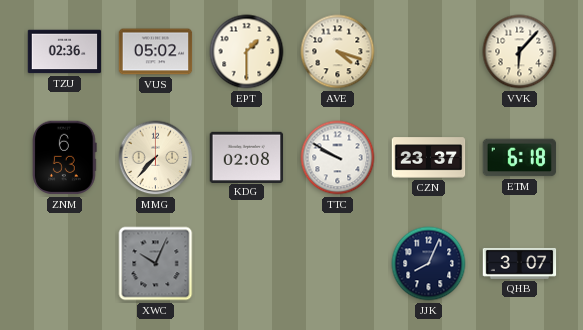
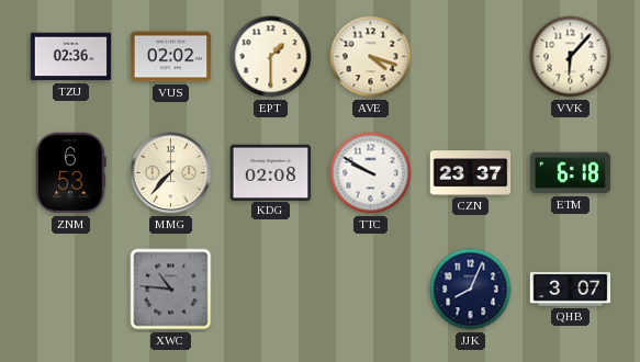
VUS: 05:02 -> 02:02 (171, 57)
XWC: 10:04 -> 10:46 (171, 290)
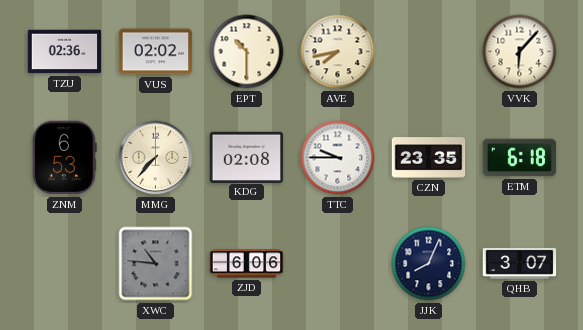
EPT: 1:30 -> 10:30 (247, 52)
AVE: 4:18 -> 7:43 (338, 52)
TTC: 9:50 -> 9:45 (338, 158)
CZN: 23:37 -> 23:35 (429, 158)
ZJD: none -> 6:06 (247, 264)
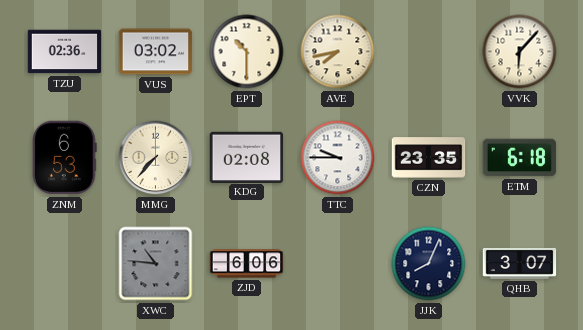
VUS: 02:02 -> 03:02 (156, 52)
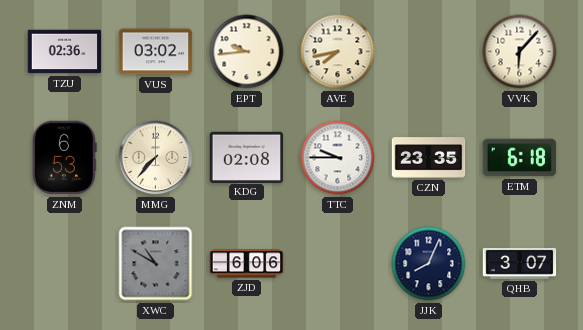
EPT: 10:30 -> 9:44 (247, 52)
XWC: 10:46 -> 10:50 (156, 264)
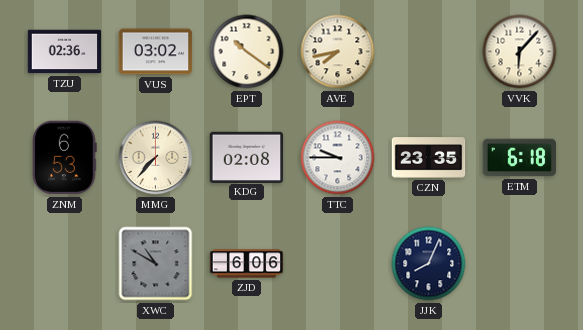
EPT: 9:44 -> 10:21 (247, 52)
QHB: 3:07 -> none (520, 263)
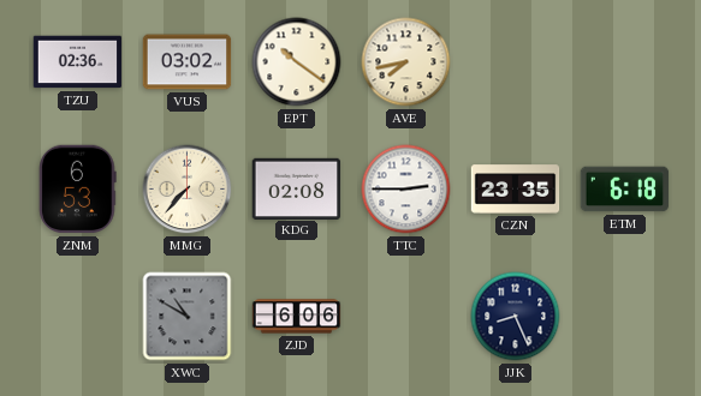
VVK: 6:07 -> none (520, 52)
TTC: 9:45 -> 2:45 (406, 190)
JJK: 8:04 -> 8:26 (516, 317)
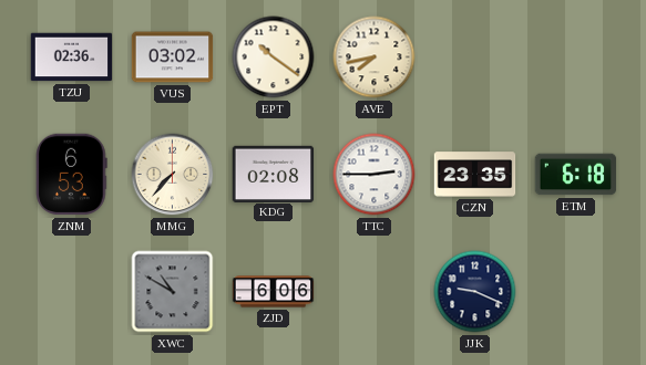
JJK: 8:26 -> 9:19 (475, 292)
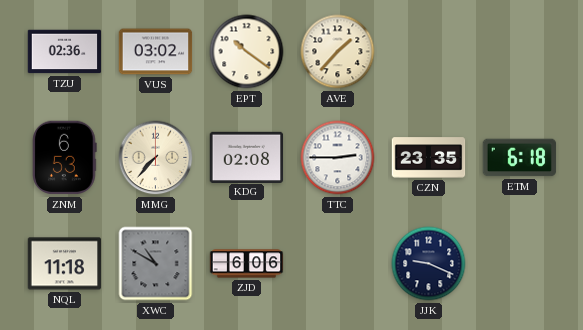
AVE: 7:43 -> 1:37 (338, 52)
NQL: none -> 11:18 (65, 264)
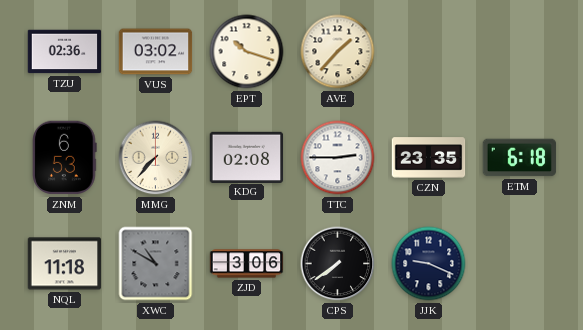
EPT: 10:21 -> 10:18 (247, 52)
ZJD: 6:06 -> 3:06 (247, 264)
CPS: none -> 7:39 (338, 264)
